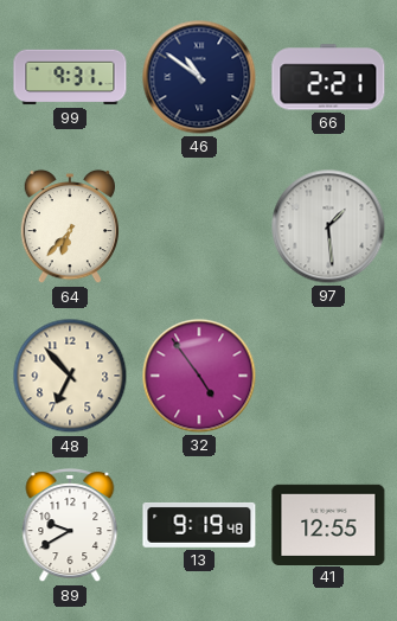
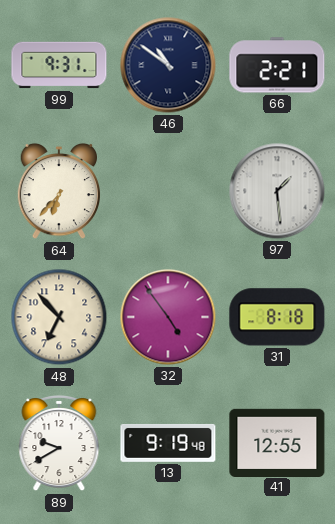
31: none -> 8:18 (277, 317)
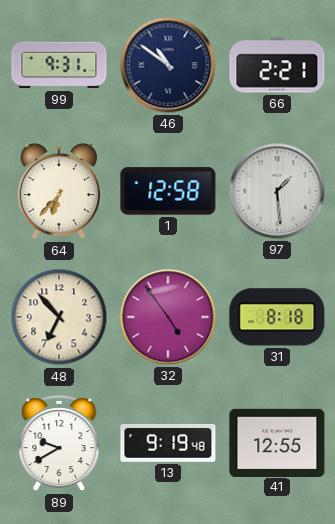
1: none -> 12:58 (168, 191)
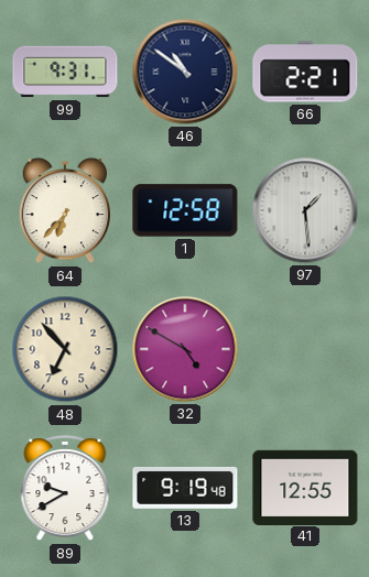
32: 4:54 -> 4:50 (185, 349)
31: 8:18 -> none (277, 317)
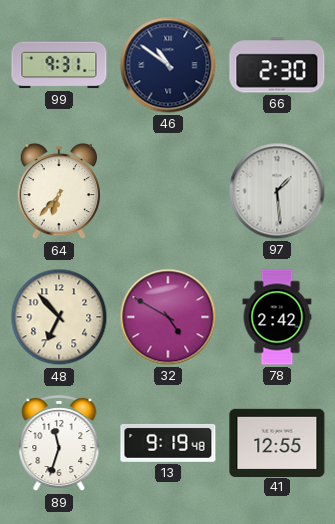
66: 2:21 -> 2:30 (277, 65)
1: 12:58 -> none (185, 210)
78: none -> 2:42 (277, 317)
89: 9:40 -> 11:33 (59, 444)
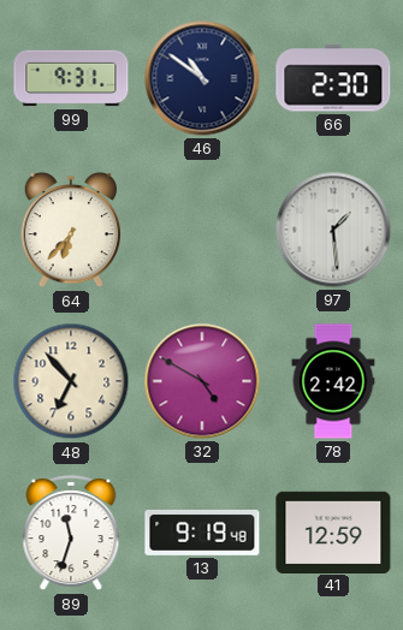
41: 12:55 -> 12:59 (333, 531)
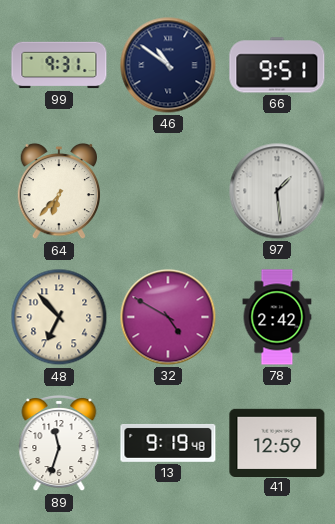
66: 2:30 -> 9:51 (277, 65)
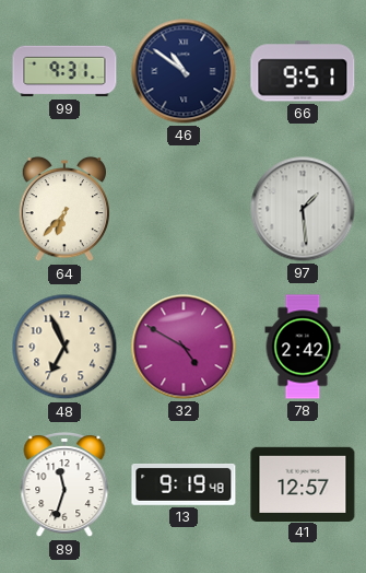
48: 6:53 -> 6:56 (64, 347)
41: 12:59 -> 12:57 (303, 483)
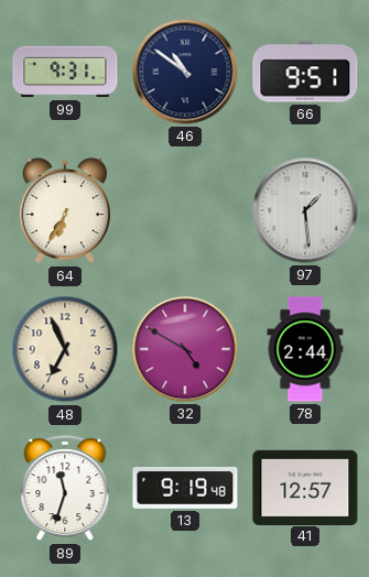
64: 6:37 -> 6:35 (65, 210)
78: 2:42 -> 2:44 (305, 349)
